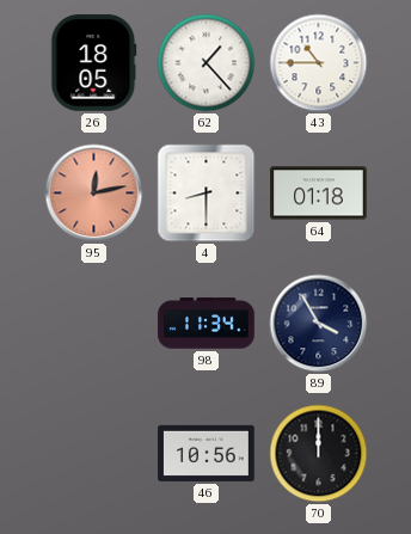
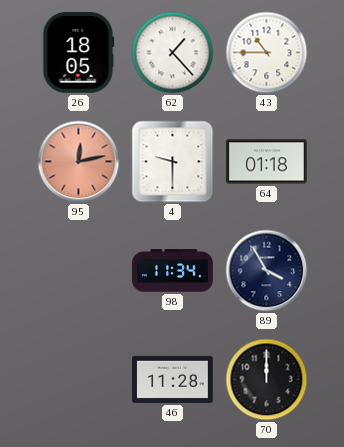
4: 8:30 -> 9:30 (173, 162)
46: 10:56 -> 11:28 (173, 379)
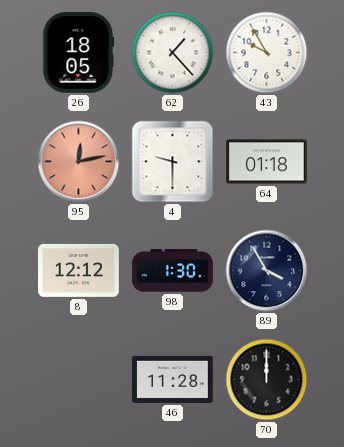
43: 10:45 -> 9:55 (267, 53)
8: none -> 12:12 (79, 270)
98: 11:34 -> 1:30 (173, 271)
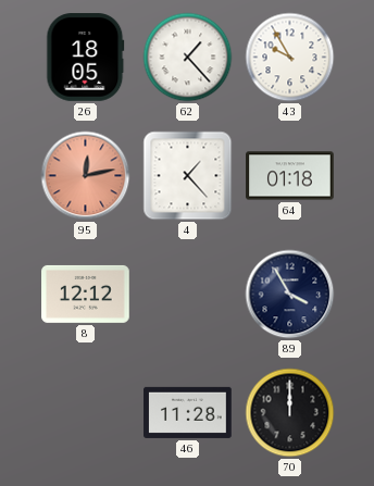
4: 9:30 -> 1:23 (188, 176)
98: 1:30 -> none (173, 271)
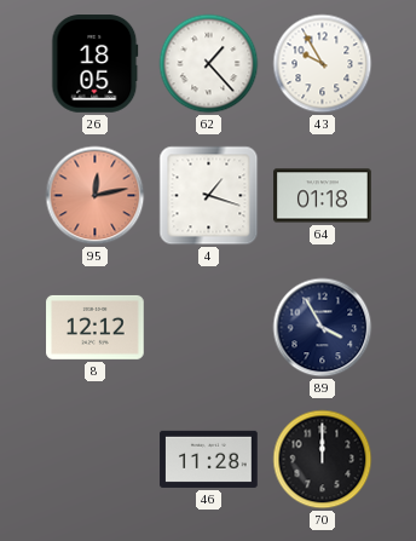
4: 1:23 -> 1:18 (209, 196)
